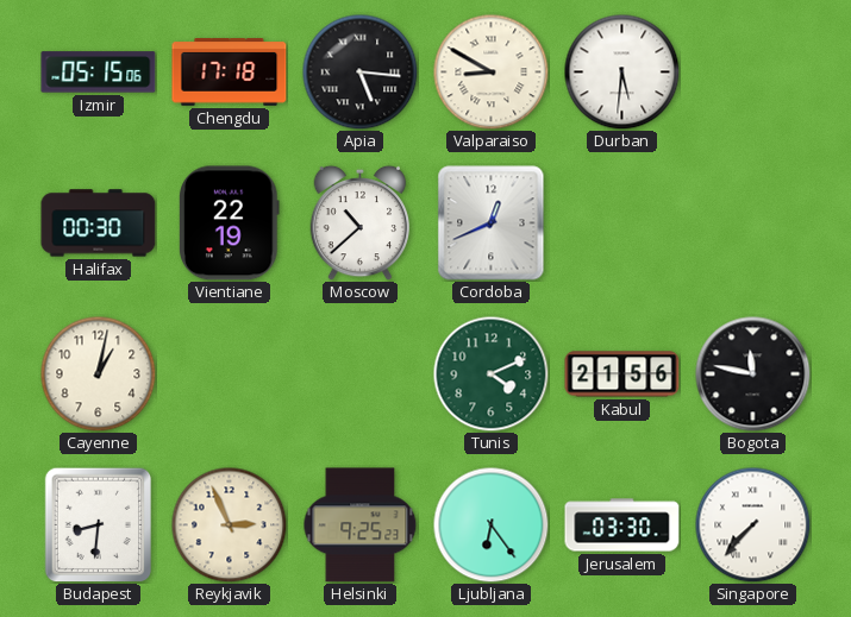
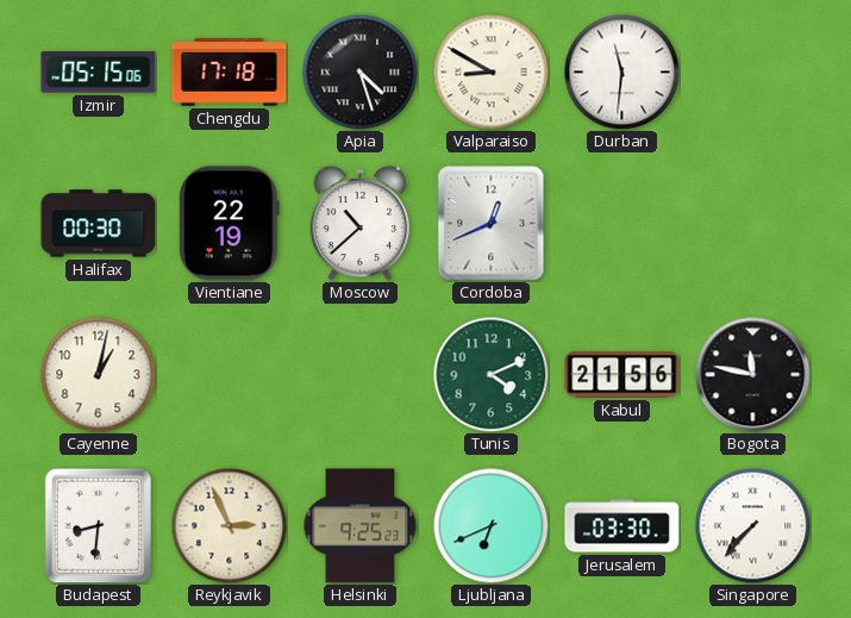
Apia: 5:16 -> 4:27 (359, 71)
Durban: 5:31 -> 11:31 (621, 71)
Ljubljana: 6:24 -> 6:41 (490, 525)
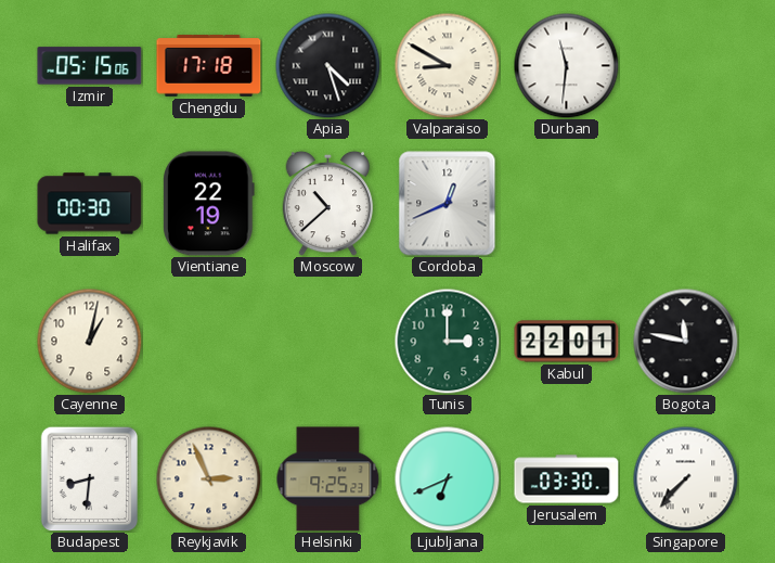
Tunis: 4:11 -> 3:00 (447, 341)
Kabul: 21:56 -> 22:01 (567, 342)
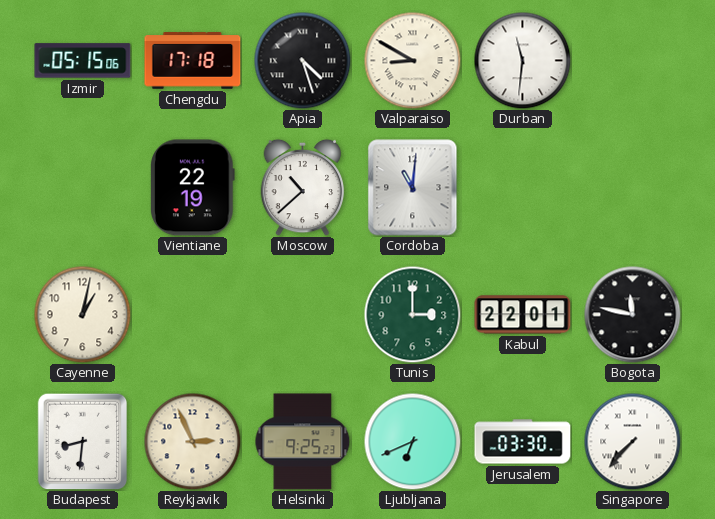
Halifax: 00:30 -> none (90, 204)
Cordoba: 12:41 -> 11:01 (413, 188)
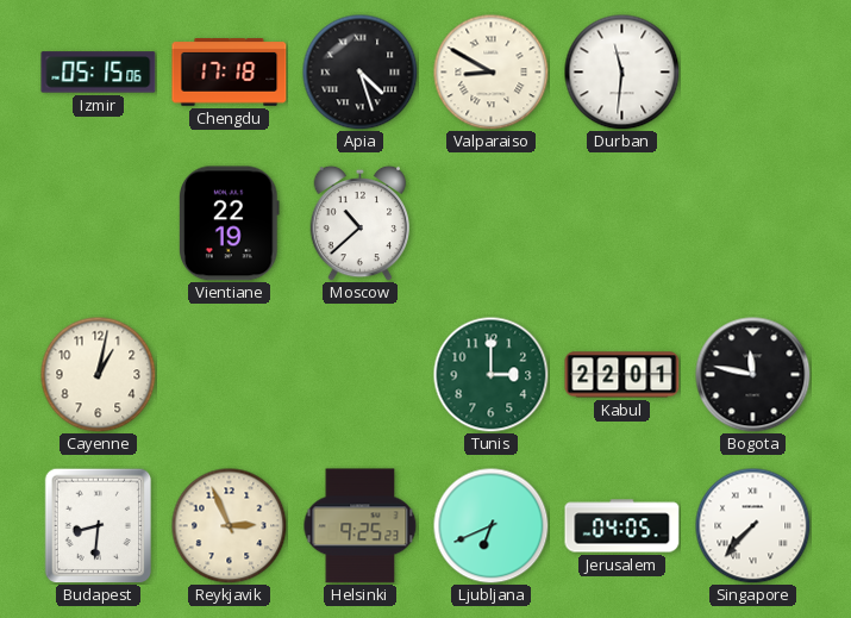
Cordoba: 11:01 -> none (413, 188)
Jerusalem: 03:30 -> 04:05 (622, 526)
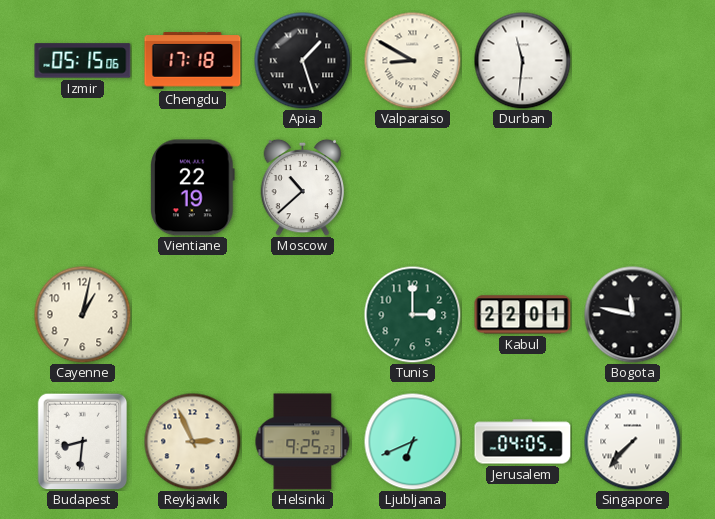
Apia: 4:27 -> 1:27 (302, 60)
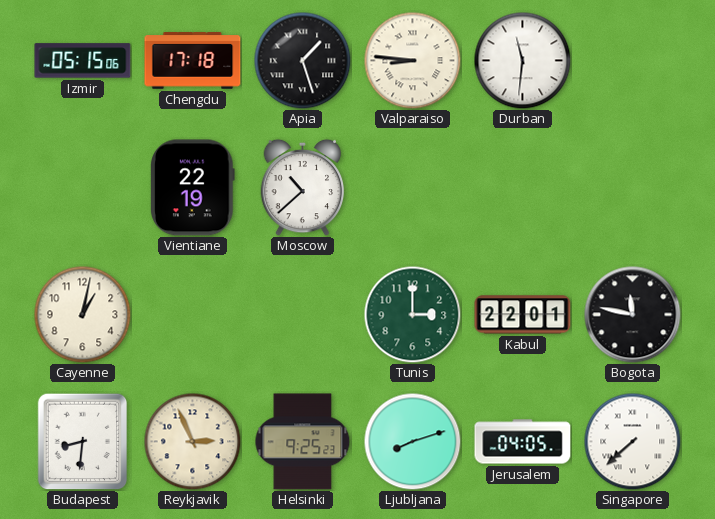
Valparaiso: 8:50 -> 8:46 (412, 60)
Ljubljana: 6:41 -> 8:12 (412, 441)
Singapore: 7:37 -> 7:38 (632, 441)
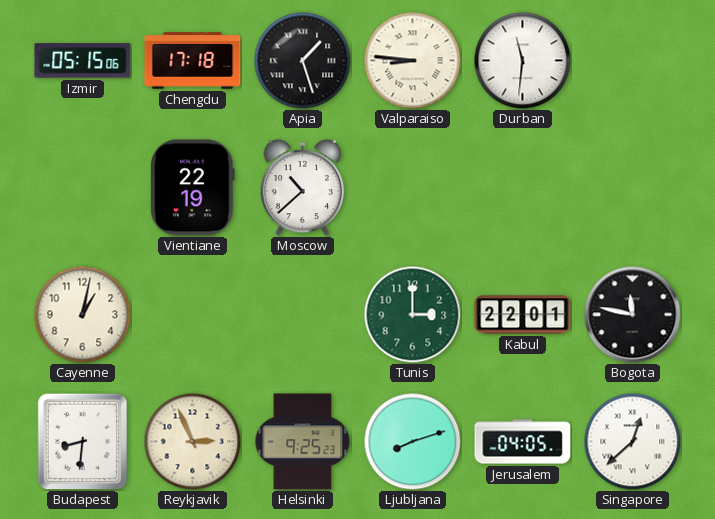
Singapore: 7:38 -> 12:38 (632, 441)
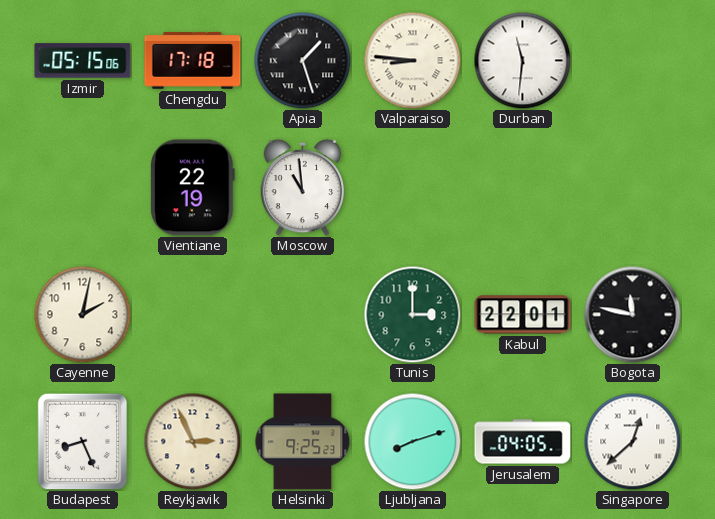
Moscow: 10:38 -> 10:59 (303, 187)
Cayenne: 1:02 -> 2:02 (82, 314)
Budapest: 8:31 -> 8:26 (83, 441)
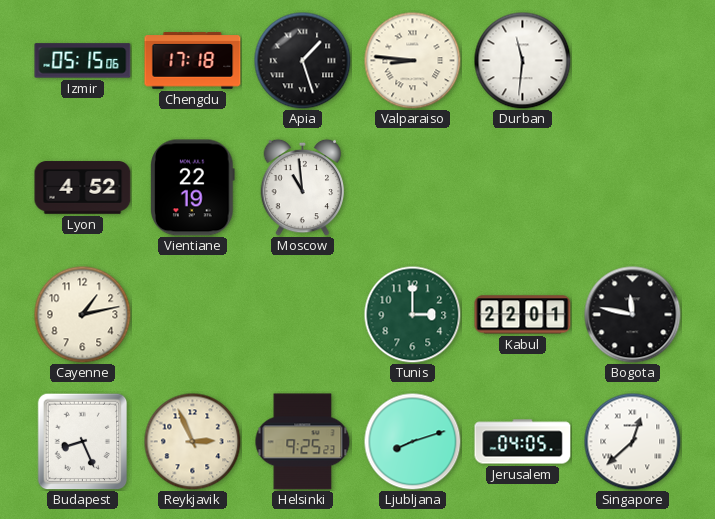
Lyon: none -> 4:52 (83, 188)
Cayenne: 2:02 -> 1:13 (82, 314)
